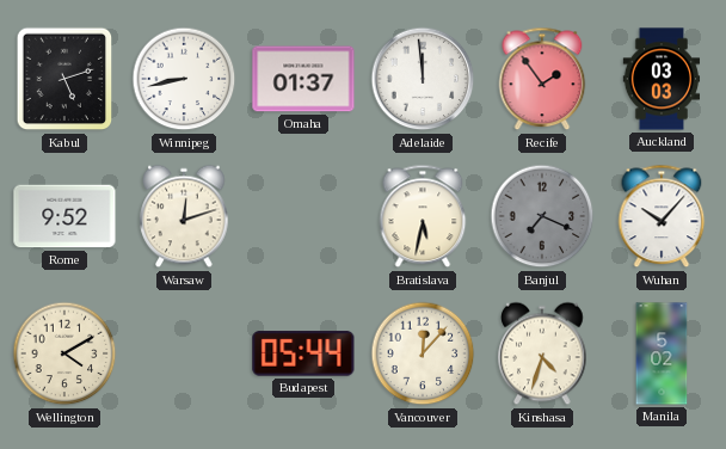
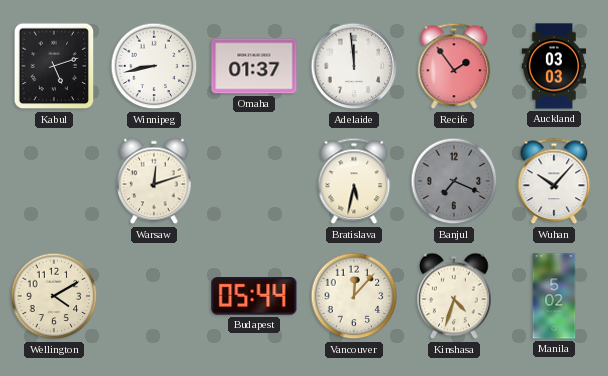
Rome: 9:52 -> none (64, 216)
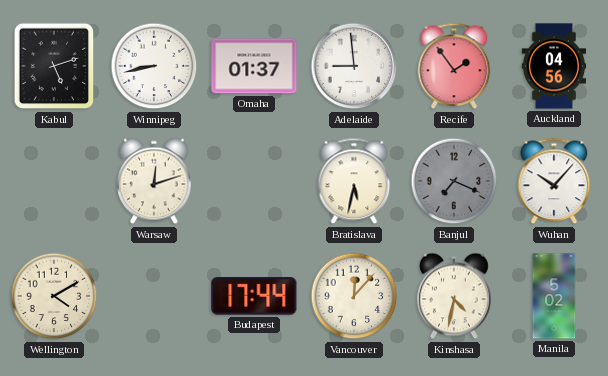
Adelaide: 11:59 -> 8:59 (354, 66)
Auckland: 03:03 -> 04:56 (554, 66)
Budapest: 05:44 -> 17:44 (254, 296)
Kinshasa: 4:33 -> 4:32 (454, 296)
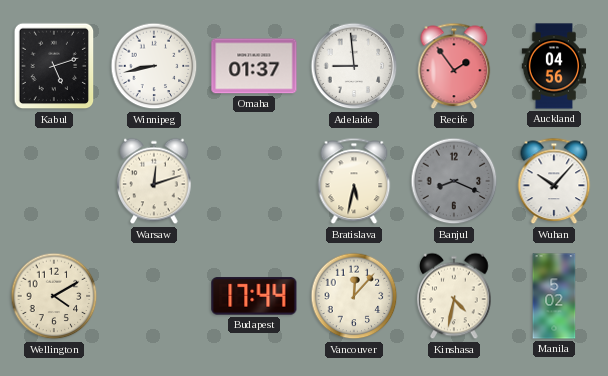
Banjul: 7:19 -> 8:19 (454, 181)
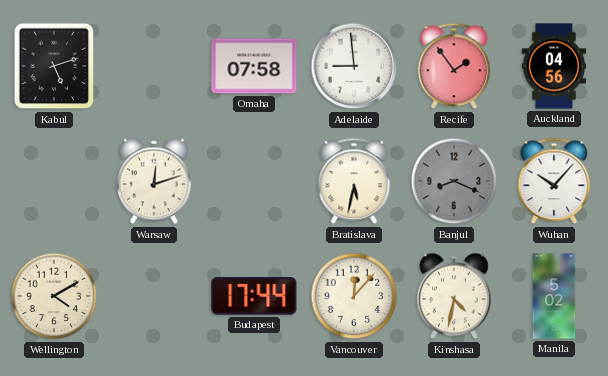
Winnipeg: 8:43 -> none (154, 66)
Omaha: 01:37 -> 07:58 (254, 66)
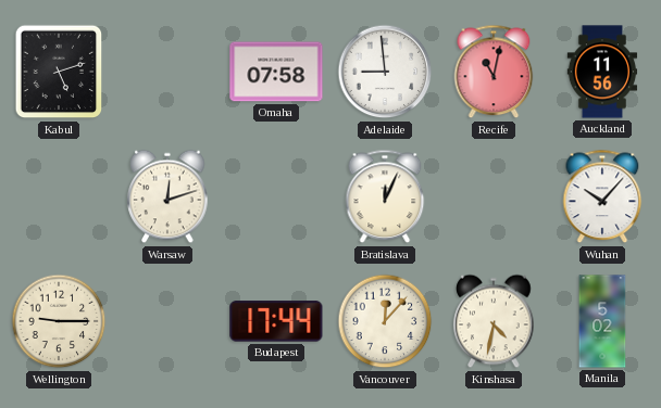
Recife: 1:54 -> 11:02 (494, 72)
Auckland: 04:56 -> 11:56 (602, 72)
Bratislava: 5:32 -> 12:04 (385, 196)
Banjul: 8:19 -> none (454, 181)
Wellington: 4:10 -> 9:15 (59, 321)
